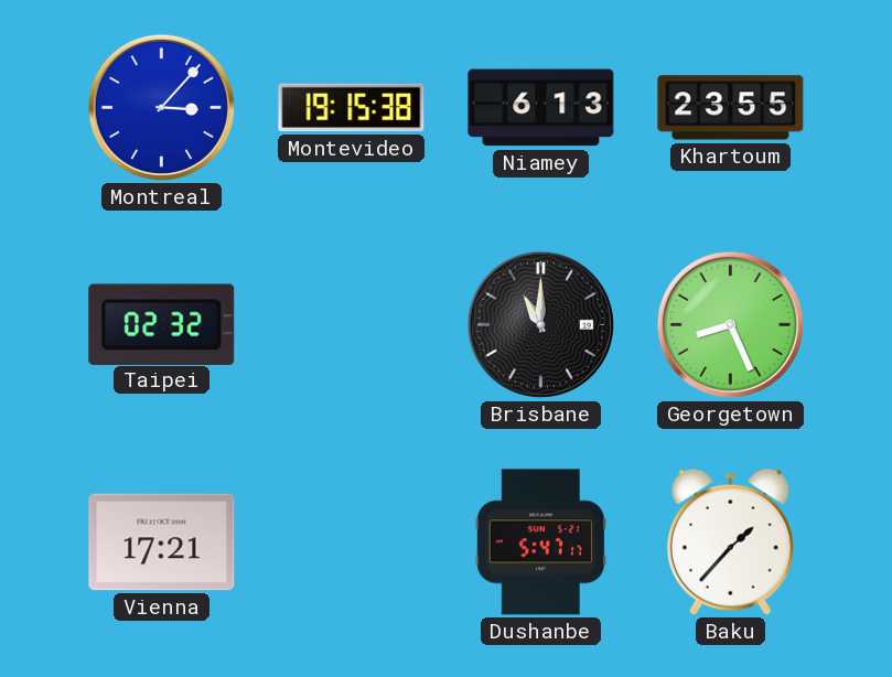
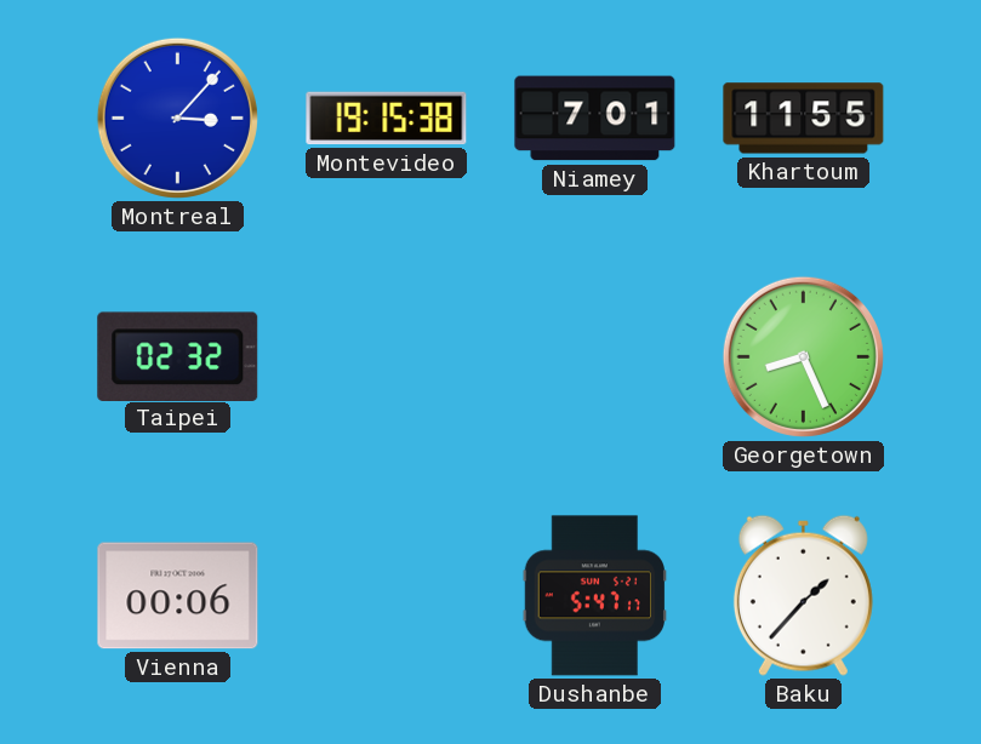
Niamey: 6:13 -> 7:01 (595, 119)
Khartoum: 23:55 -> 11:55 (804, 119)
Brisbane: 11:00 -> none (540, 324)
Vienna: 17:21 -> 00:06 (178, 596)
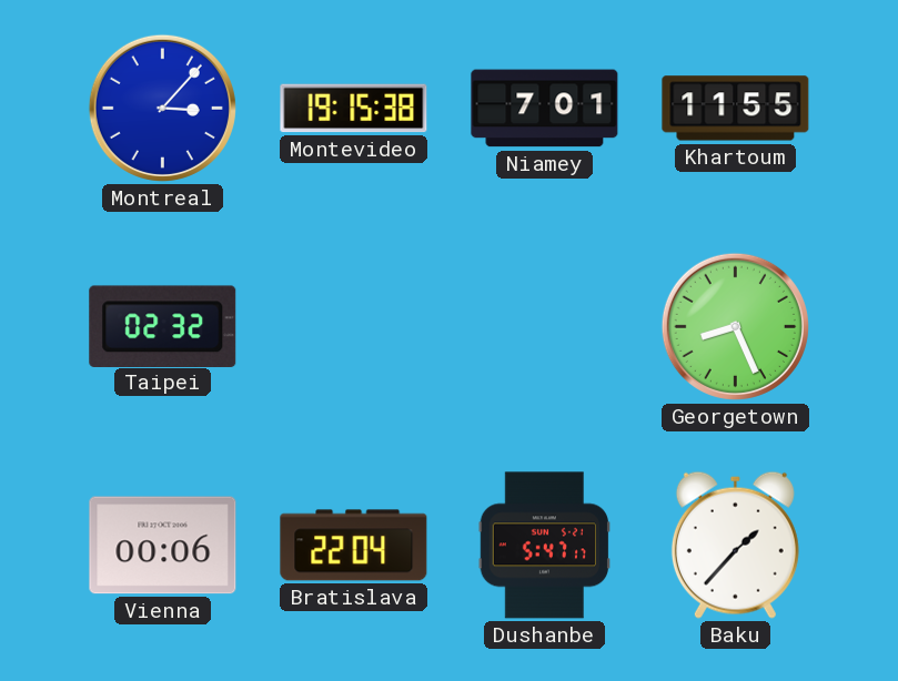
Bratislava: none -> 22:04 (354, 546)
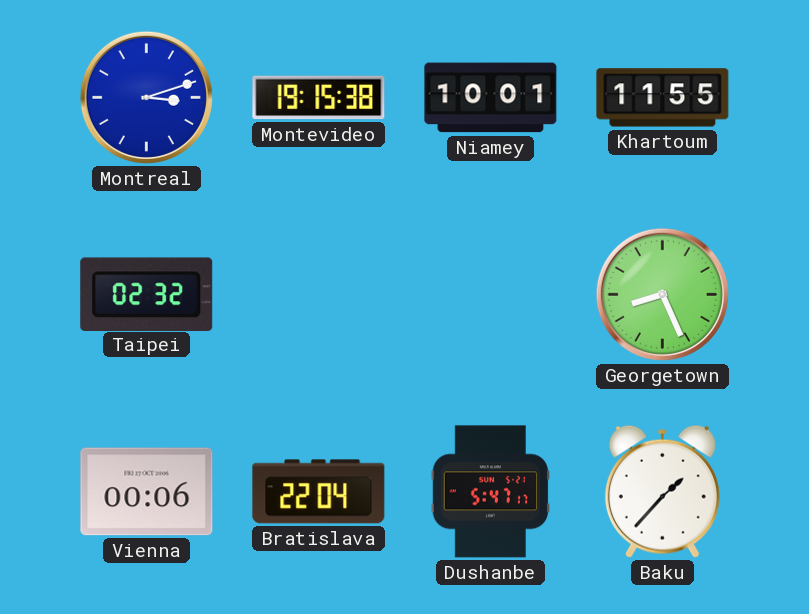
Montreal: 3:07 -> 3:12 (146, 97)
Niamey: 7:01 -> 10:01 (491, 98)
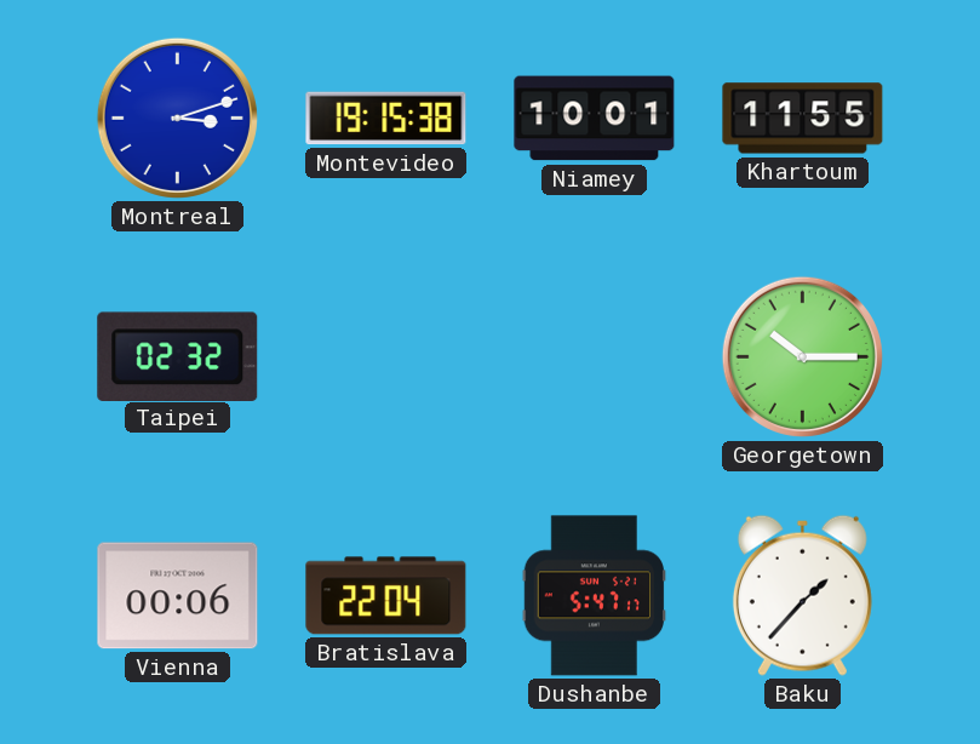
Georgetown: 8:26 -> 10:15 (802, 356)
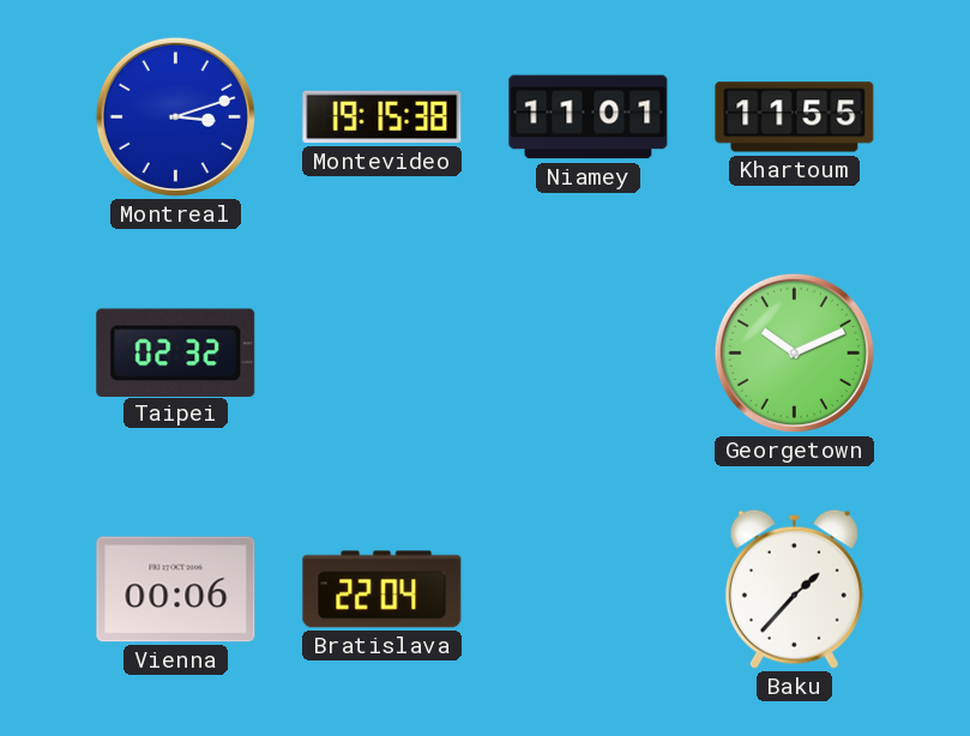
Niamey: 10:01 -> 11:01 (589, 117)
Georgetown: 10:15 -> 10:11 (794, 352)
Dushanbe: 5:47 -> none (594, 596)
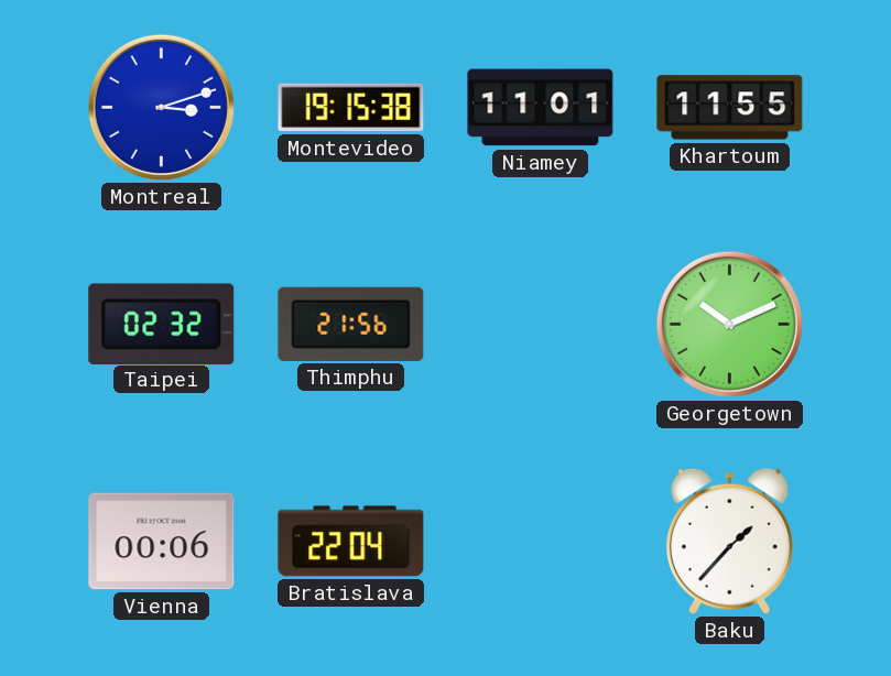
Thimphu: none -> 21:56 (351, 324)
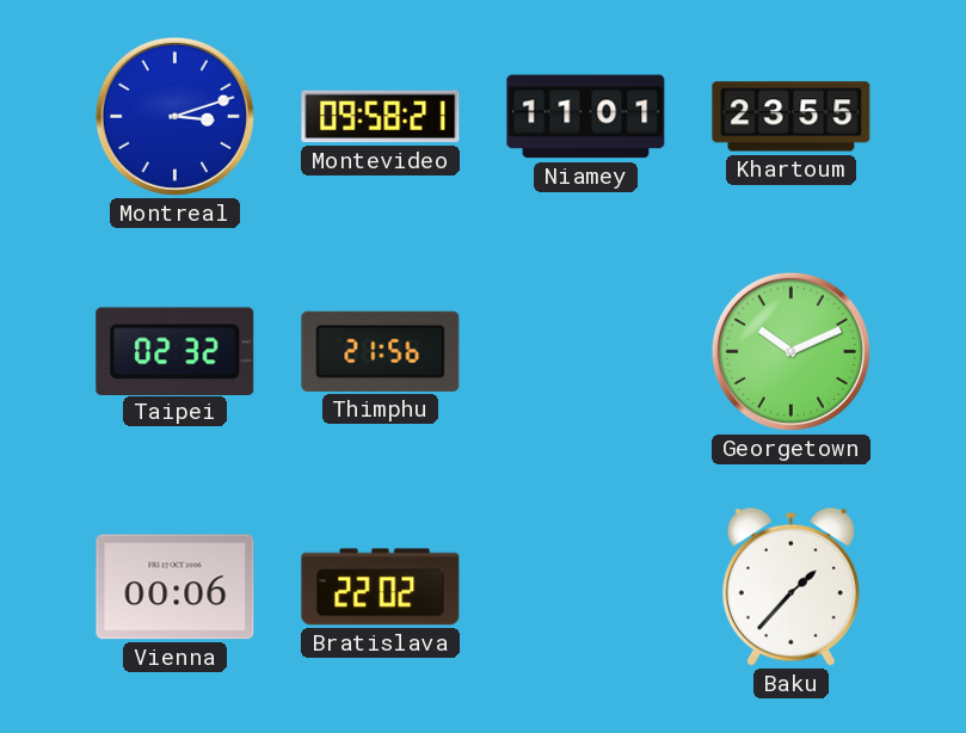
Montevideo: 19:15 -> 09:58 (381, 117)
Khartoum: 11:55 -> 23:55 (792, 117)
Bratislava: 22:04 -> 22:02 (381, 587)
